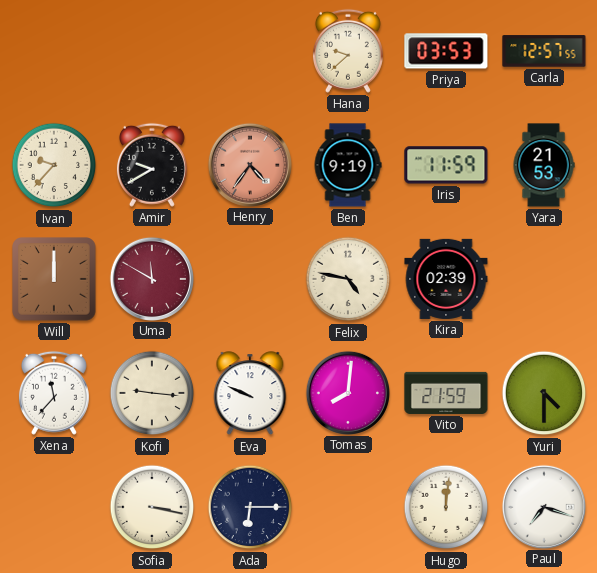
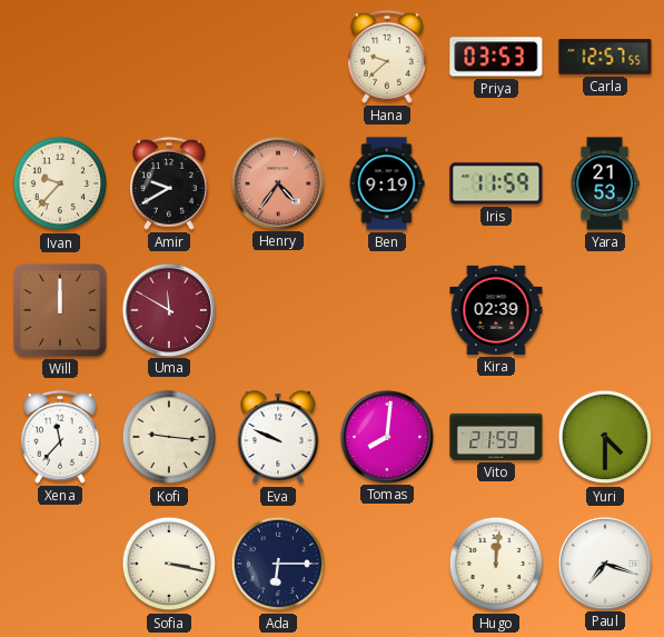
Felix: 4:47 -> none (348, 279)
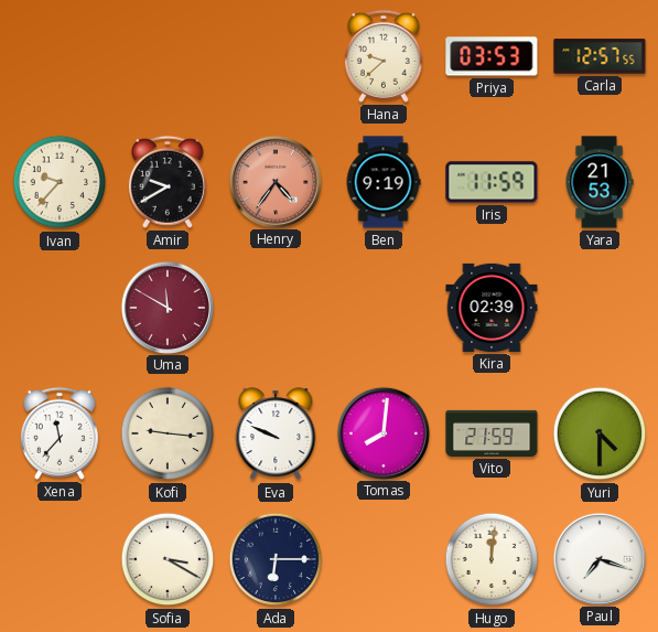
Will: 12:00 -> none (60, 310)
Sofia: 3:17 -> 3:20 (168, 559)
